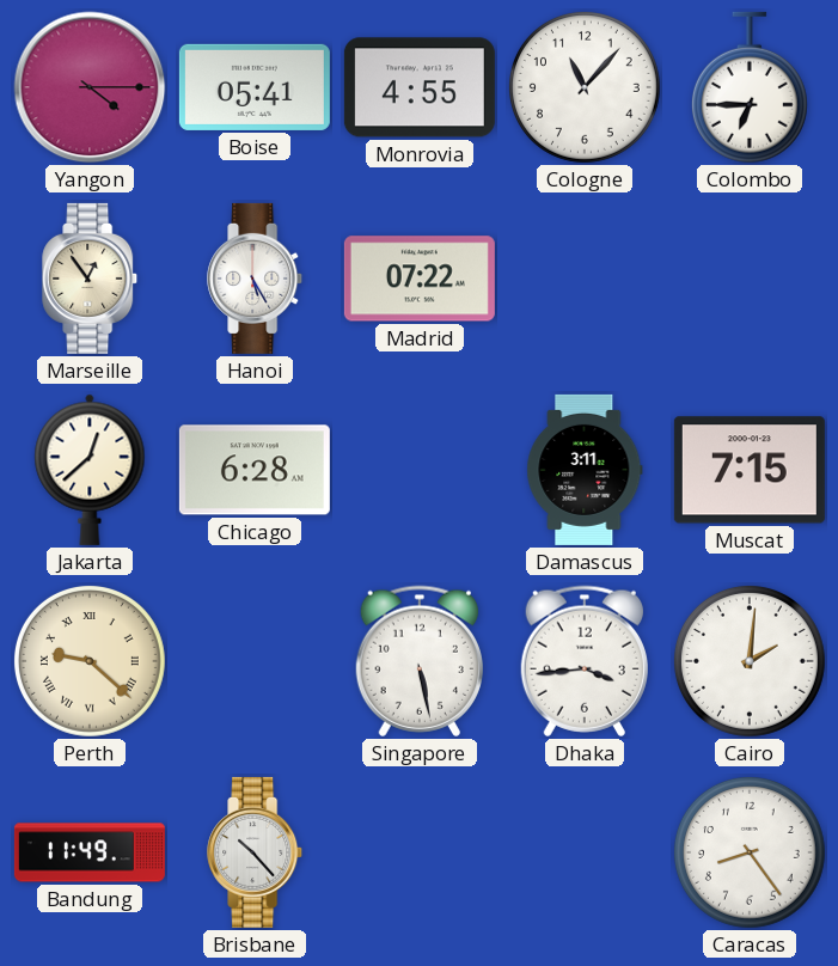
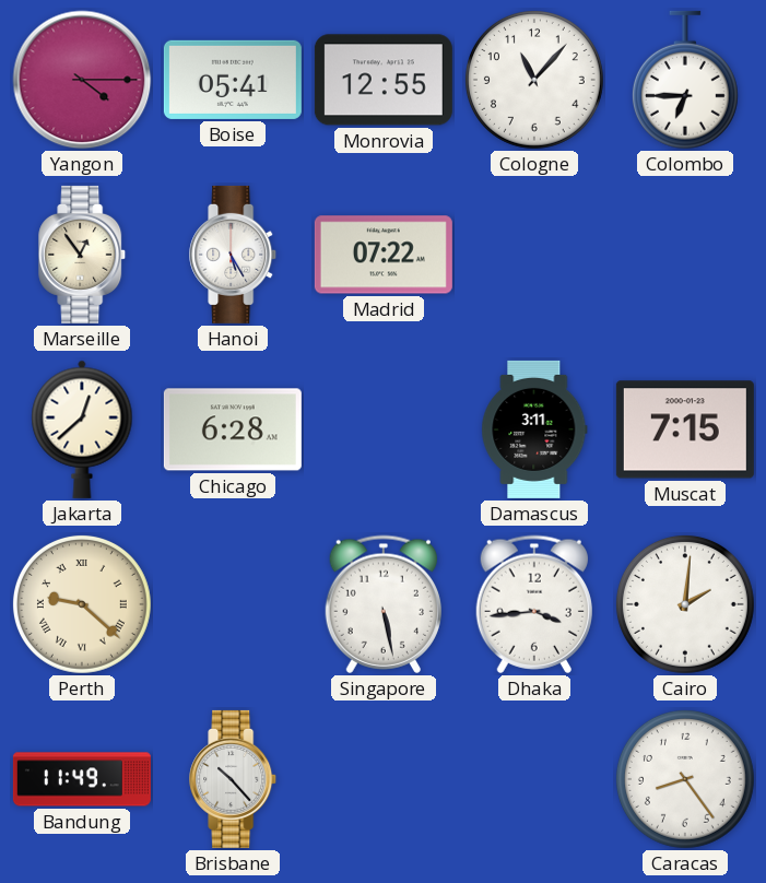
Monrovia: 4:55 -> 12:55 (384, 80)
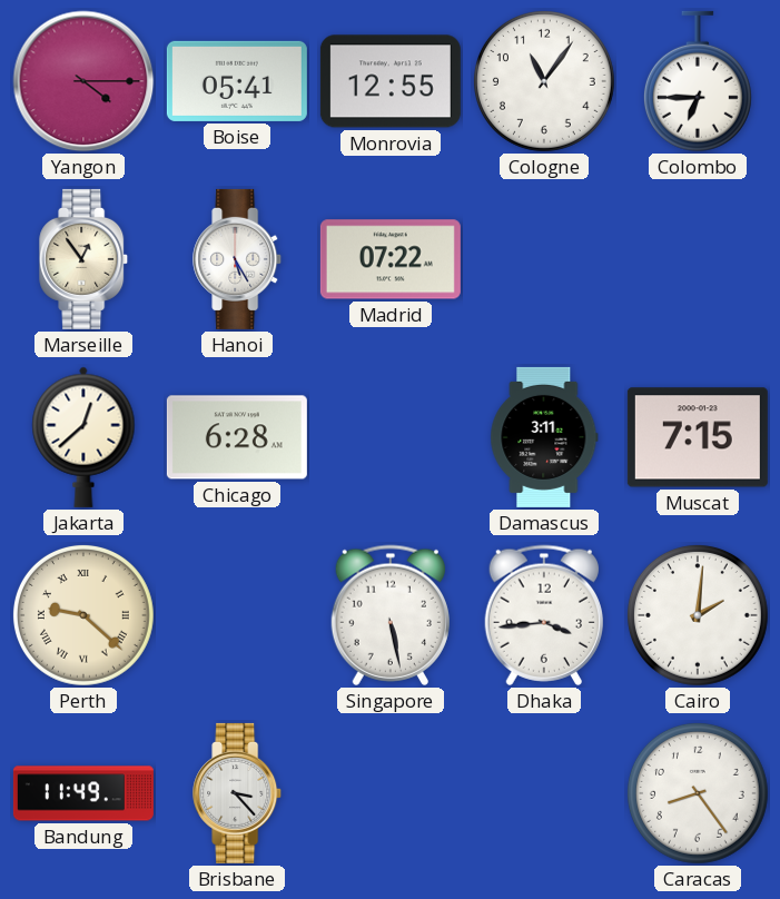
Cologne: 11:07 -> 11:06 (544, 81)
Brisbane: 10:23 -> 3:23 (238, 793)
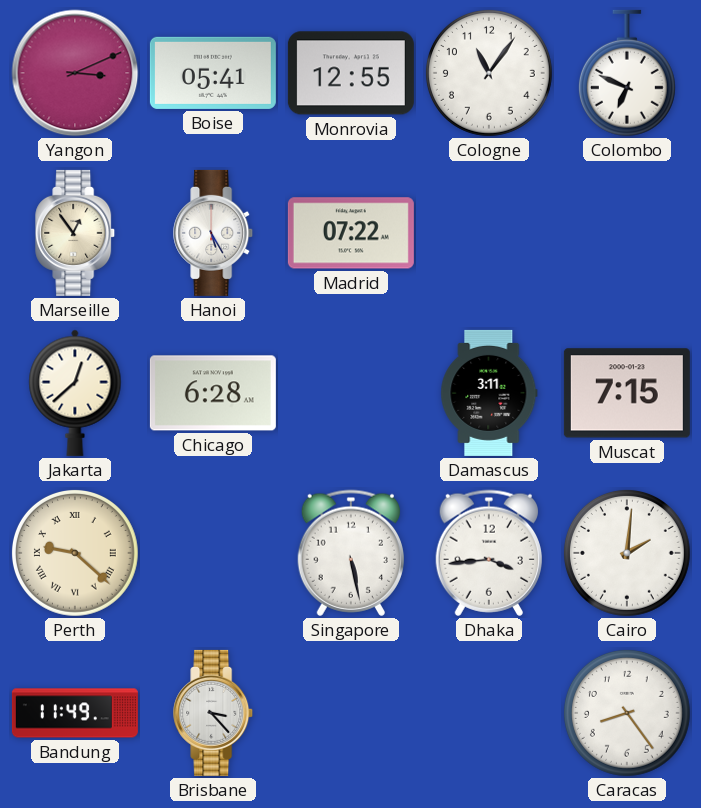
Yangon: 4:15 -> 3:11 (75, 73)
Colombo: 6:45 -> 6:49 (627, 73)
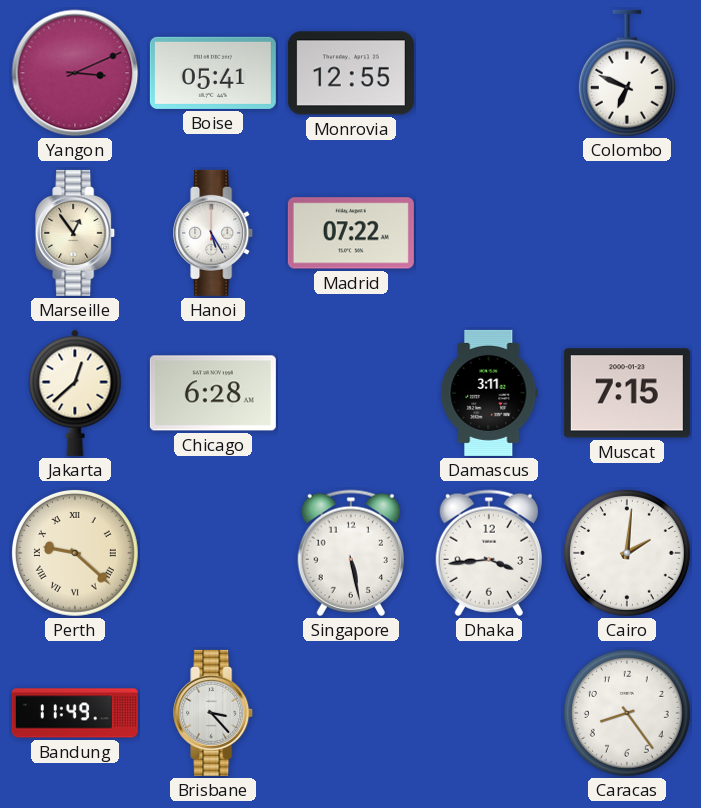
Cologne: 11:06 -> none (489, 73)
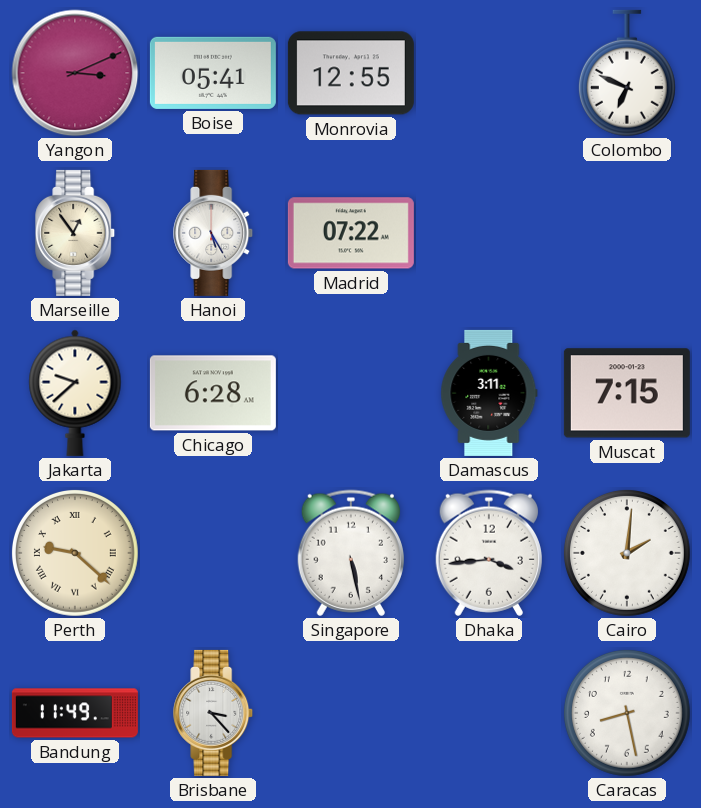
Jakarta: 12:38 -> 9:38 (75, 393)
Caracas: 8:24 -> 8:28 (627, 713)
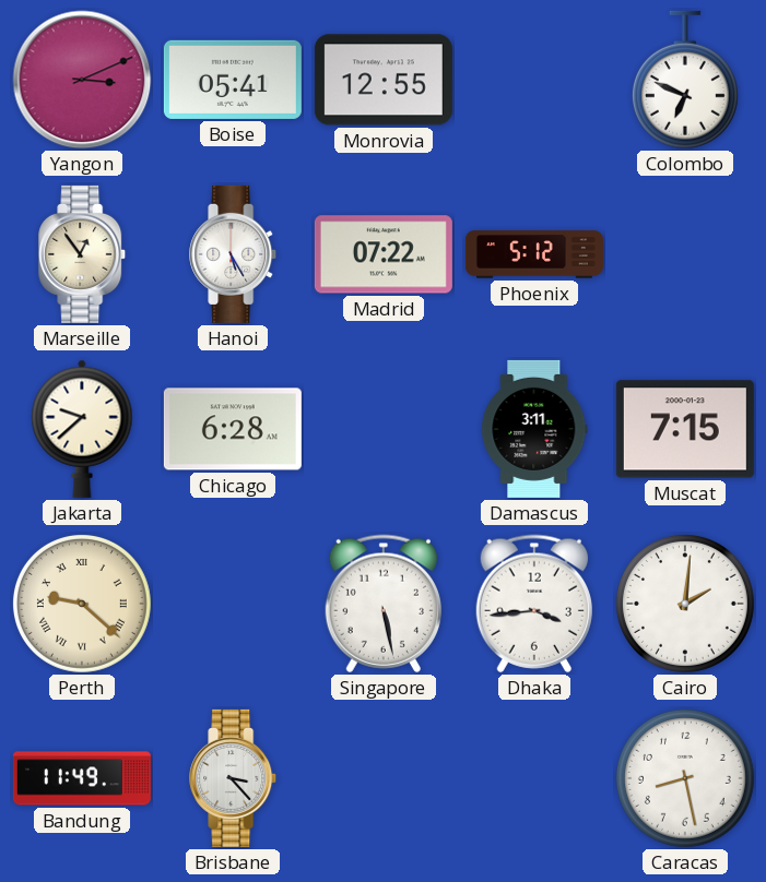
Phoenix: none -> 5:12 (534, 254)
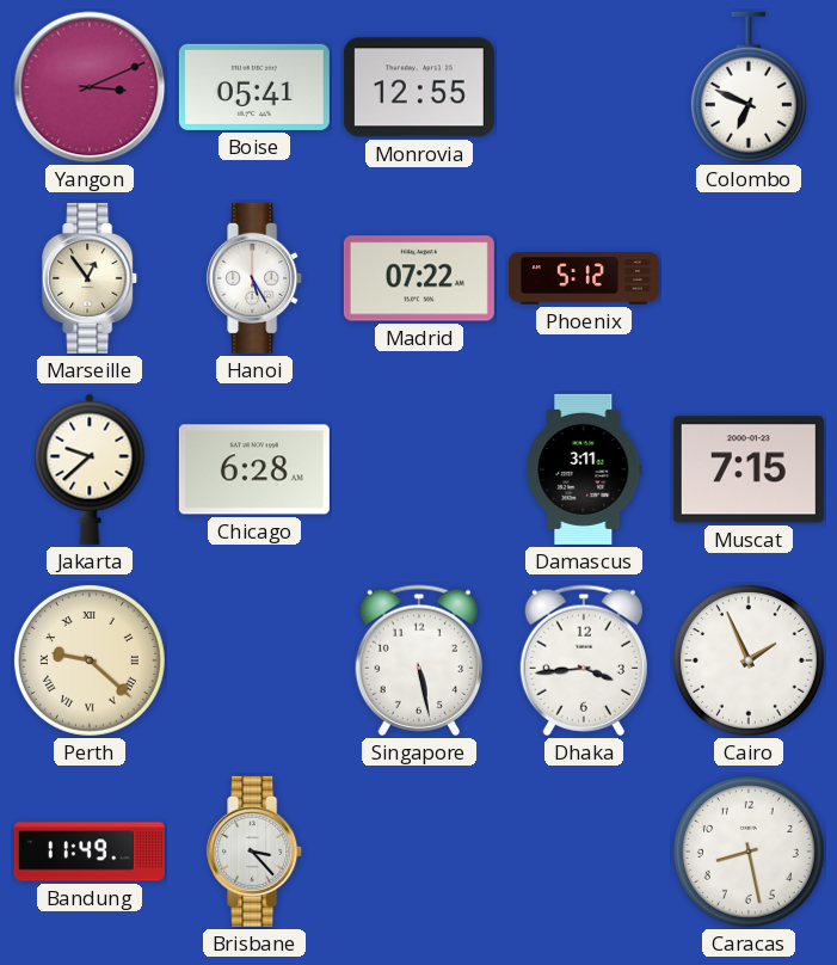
Cairo: 2:01 -> 1:56 (749, 660)
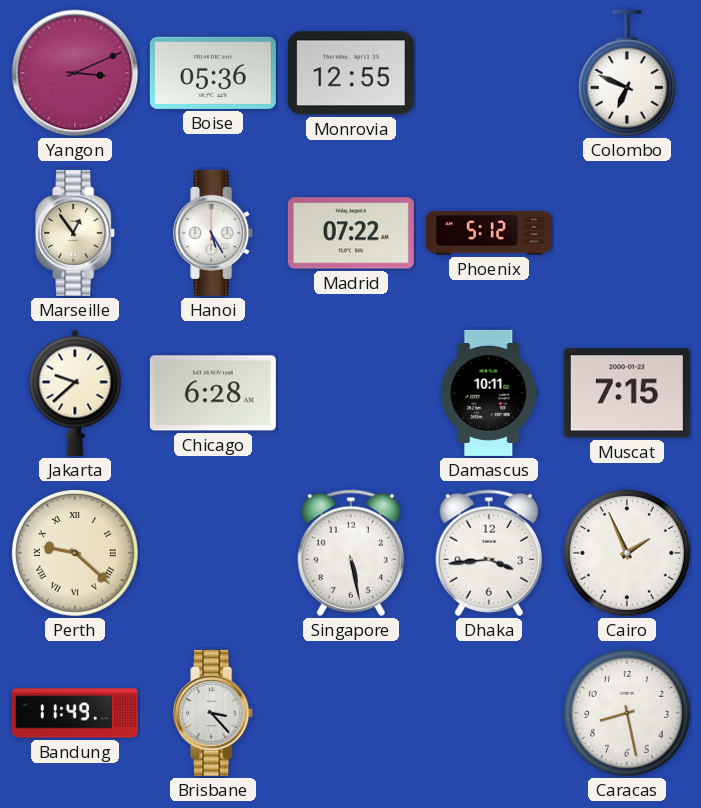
Boise: 05:41 -> 05:36 (213, 73)
Damascus: 3:11 -> 10:11 (489, 393)
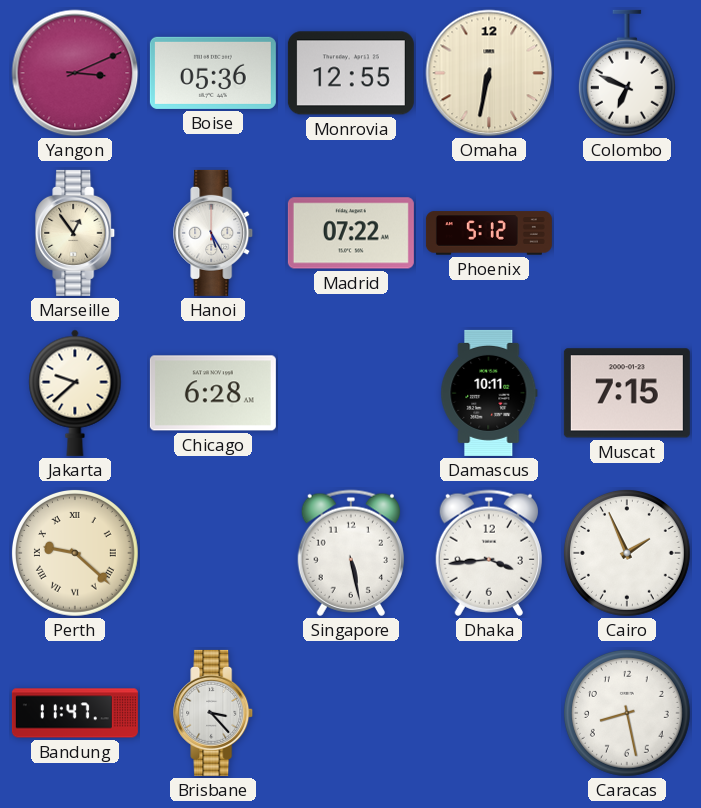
Omaha: none -> 6:32 (489, 73)
Bandung: 11:49 -> 11:47 (75, 713)
